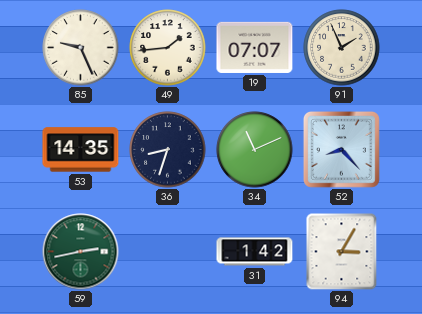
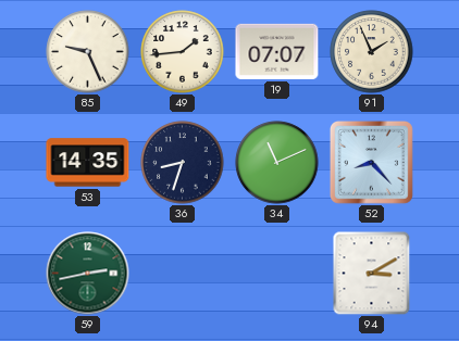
31: 1:42 -> none (255, 252)
94: 3:05 -> 3:10 (372, 273)
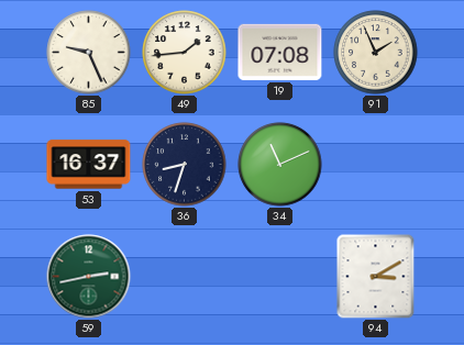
19: 07:07 -> 07:08 (280, 52)
53: 14:35 -> 16:37 (89, 165)
52: 8:23 -> none (371, 162)
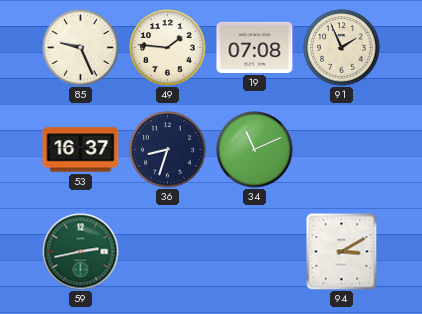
49: 1:44 -> 1:46 (168, 48)
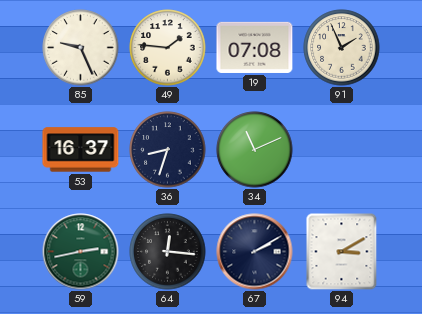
64: none -> 12:16 (168, 252)
67: none -> 2:10 (255, 252)
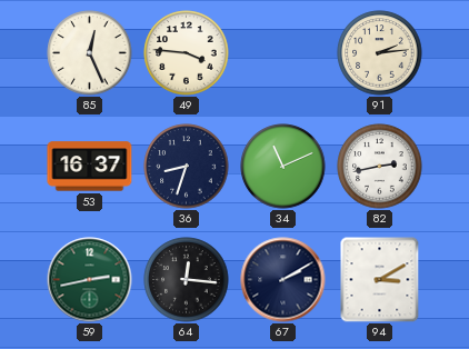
85: 9:26 -> 12:26 (90, 53)
49: 1:46 -> 3:46 (187, 53)
19: 07:08 -> none (255, 47)
91: 1:56 -> 2:14 (380, 53)
82: none -> 2:43 (380, 167)
